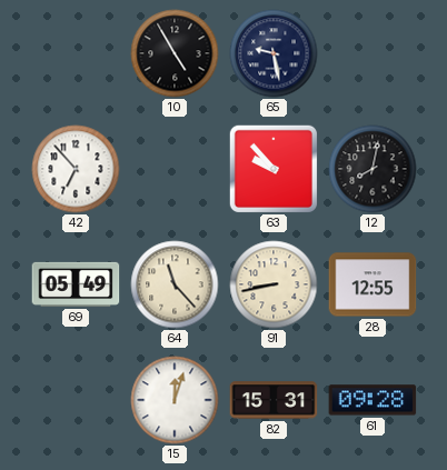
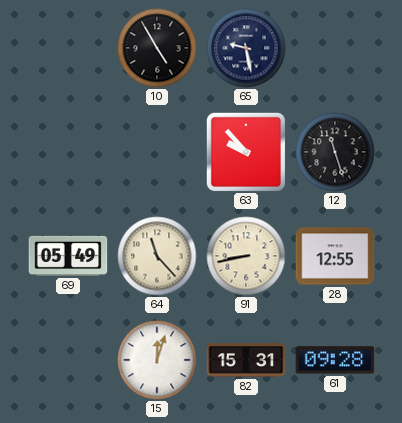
42: 6:53 -> none (76, 169)
12: 8:02 -> 11:27 (335, 152)
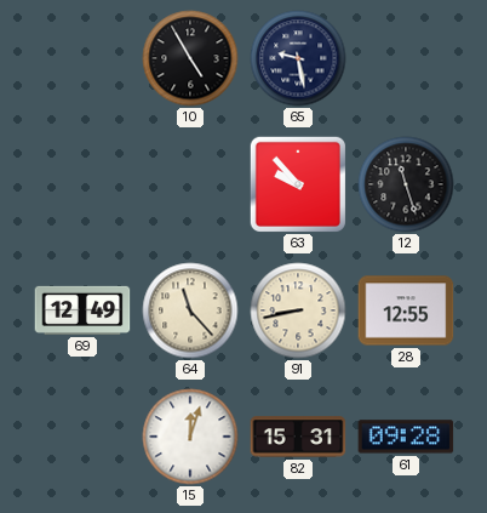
69: 05:49 -> 12:49 (82, 310)
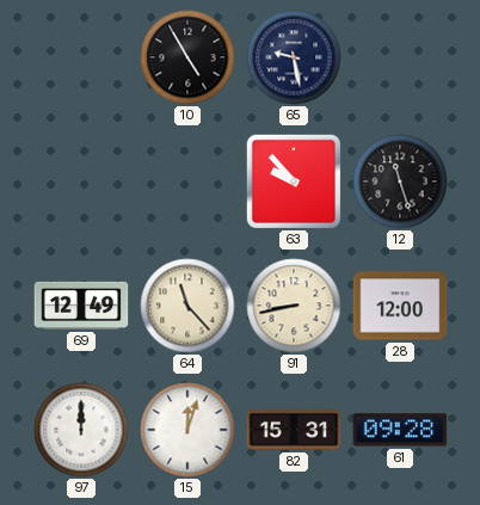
28: 12:55 -> 12:00 (400, 306)
97: none -> 12:00 (81, 430)
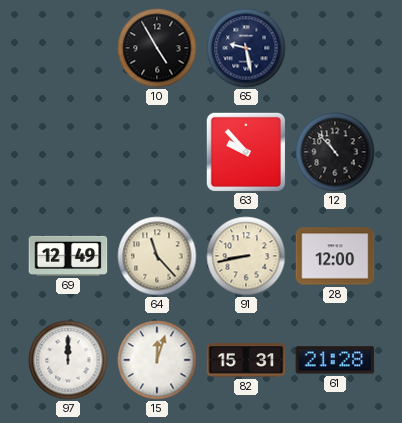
12: 11:27 -> 10:53 (335, 152)
61: 09:28 -> 21:28 (335, 360)
